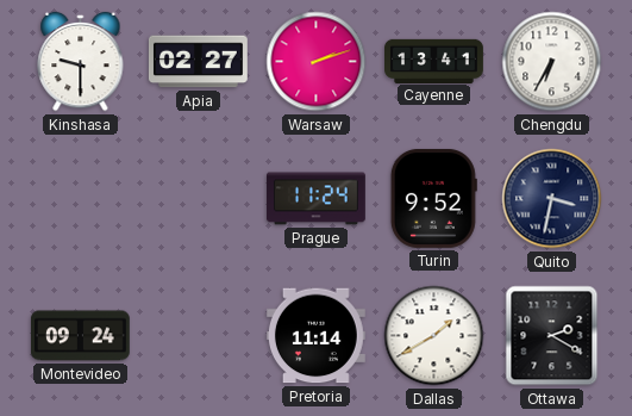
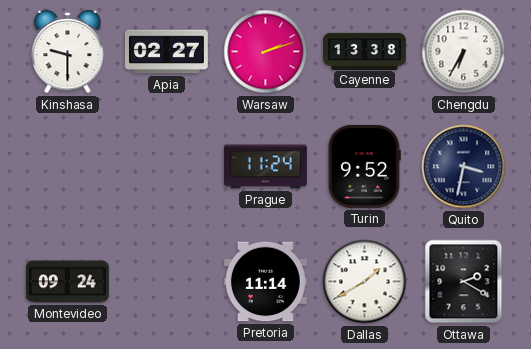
Cayenne: 13:41 -> 13:38 (365, 51)
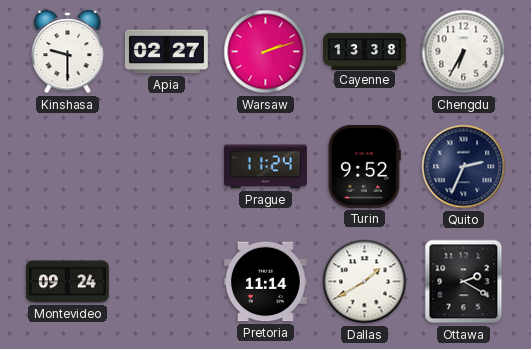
Quito: 3:32 -> 2:34 (464, 167)
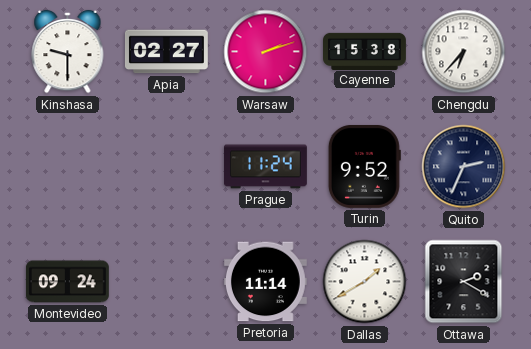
Cayenne: 13:38 -> 15:38 (365, 51)
Chengdu: 6:35 -> 6:37 (464, 52)
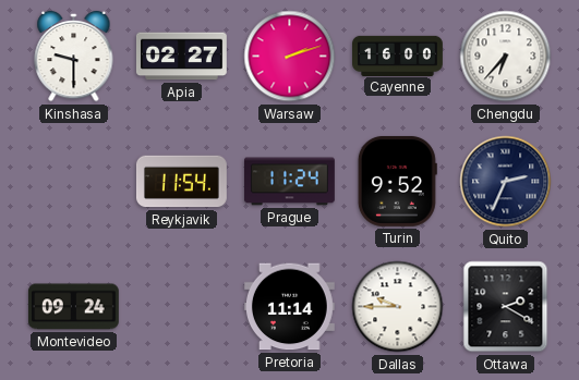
Cayenne: 15:38 -> 16:00 (398, 56)
Reykjavik: none -> 11:54 (181, 182)
Dallas: 1:40 -> 9:45 (398, 307)
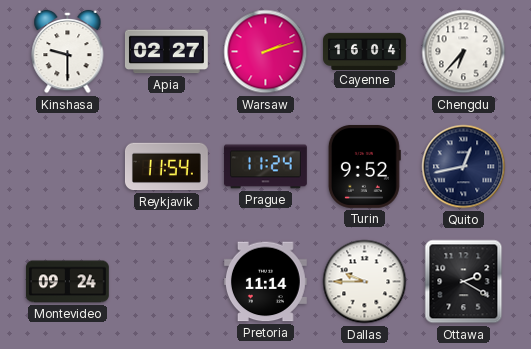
Cayenne: 16:00 -> 16:04 (365, 51)
Quito: 2:34 -> 12:43 (464, 167)
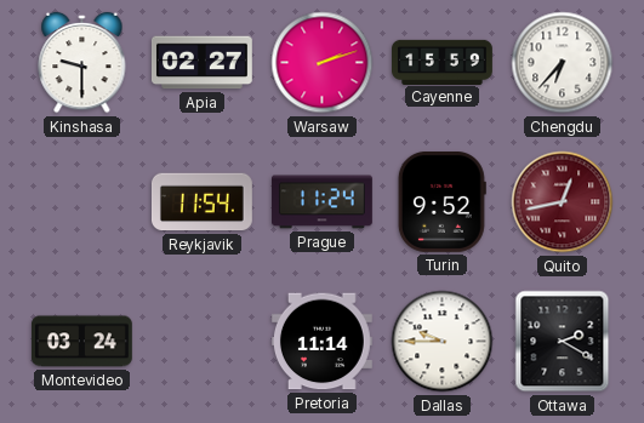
Cayenne: 16:04 -> 15:59 (443, 62)
Quito dial: navy -> burgundy (563, 202)
Montevideo: 09:24 -> 03:24 (81, 342)
